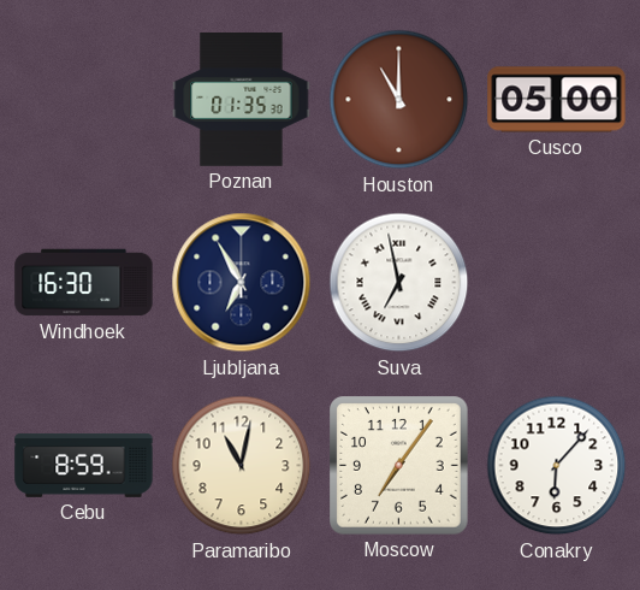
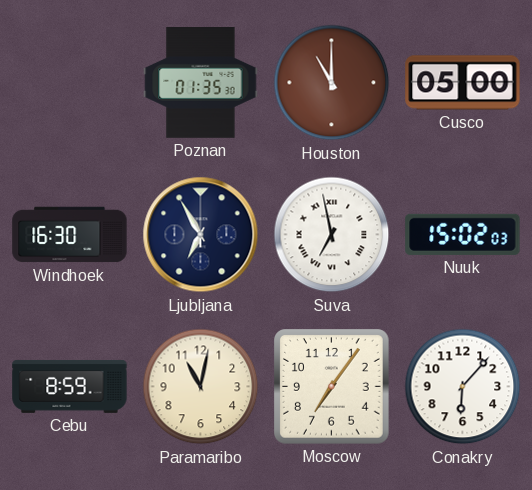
Nuuk: none -> 15:02 (463, 234)
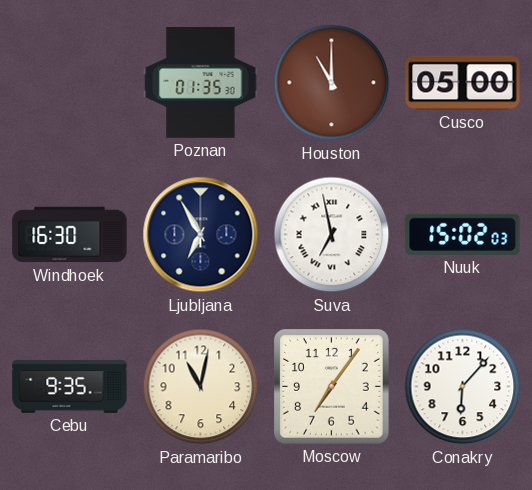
Cebu: 8:59 -> 9:35 (70, 386)
